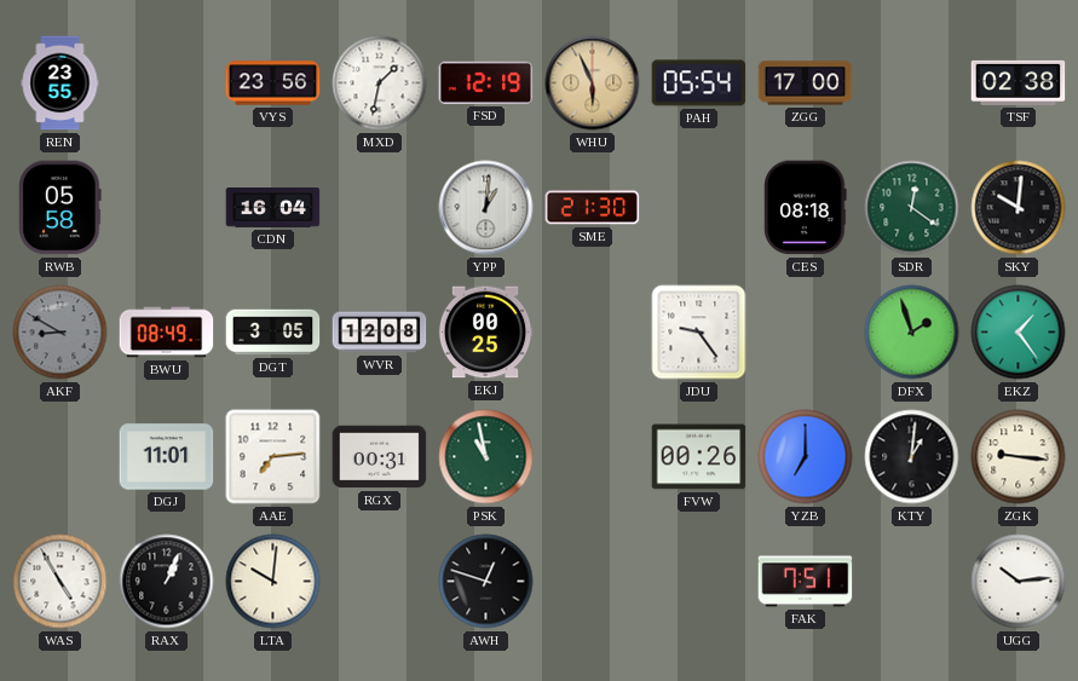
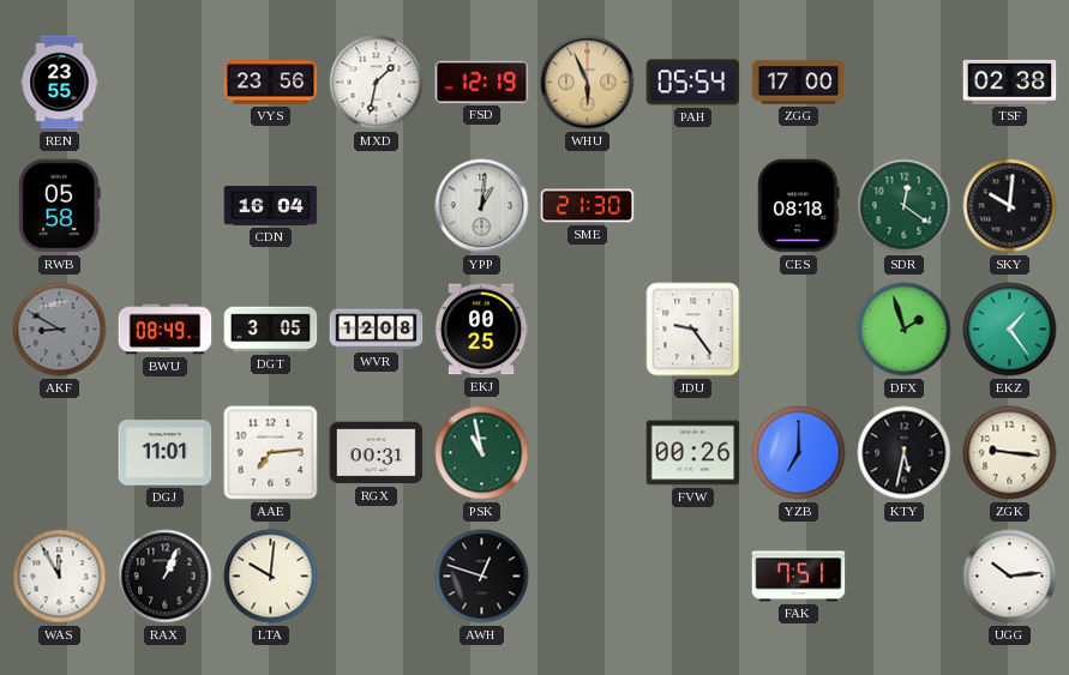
KTY: 1:01 -> 5:32 (905, 453)
WAS: 4:55 -> 11:55 (60, 577)
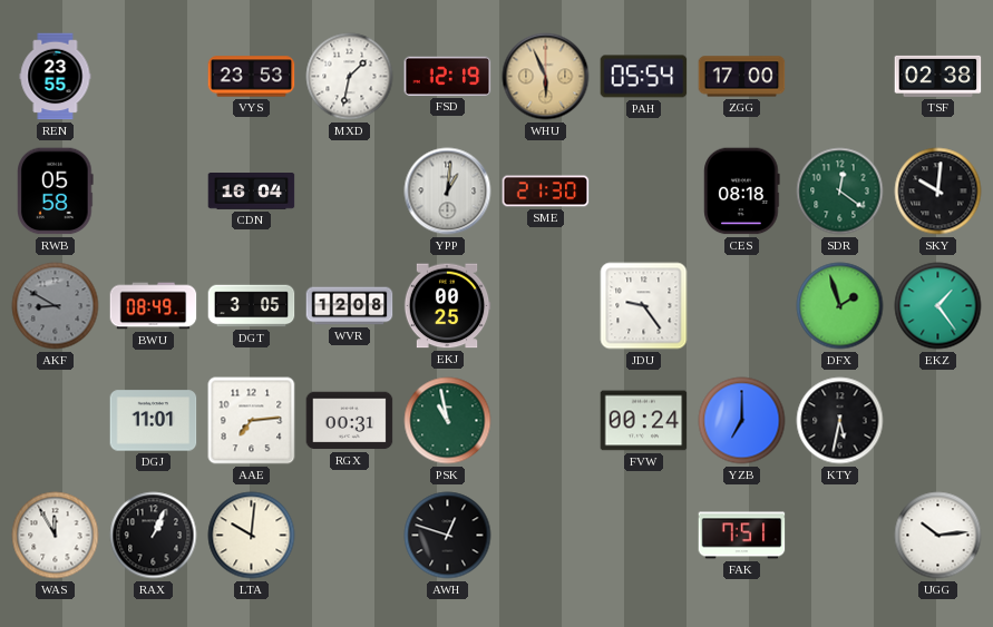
VYS: 23:56 -> 23:53 (252, 77)
FVW: 00:26 -> 00:24 (644, 421)
ZGK: 9:16 -> none (1010, 453)
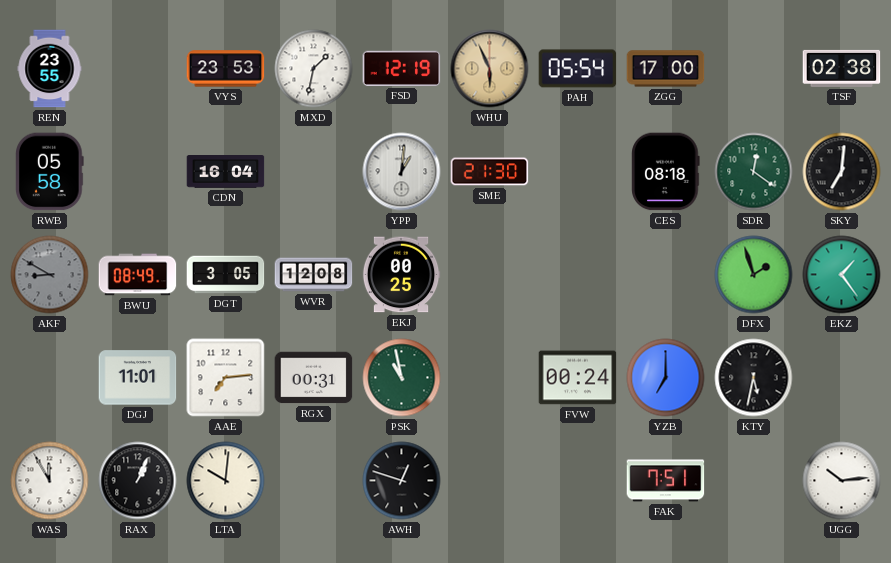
SKY: 10:01 -> 7:01 (842, 172)
JDU: 9:24 -> none (644, 306)
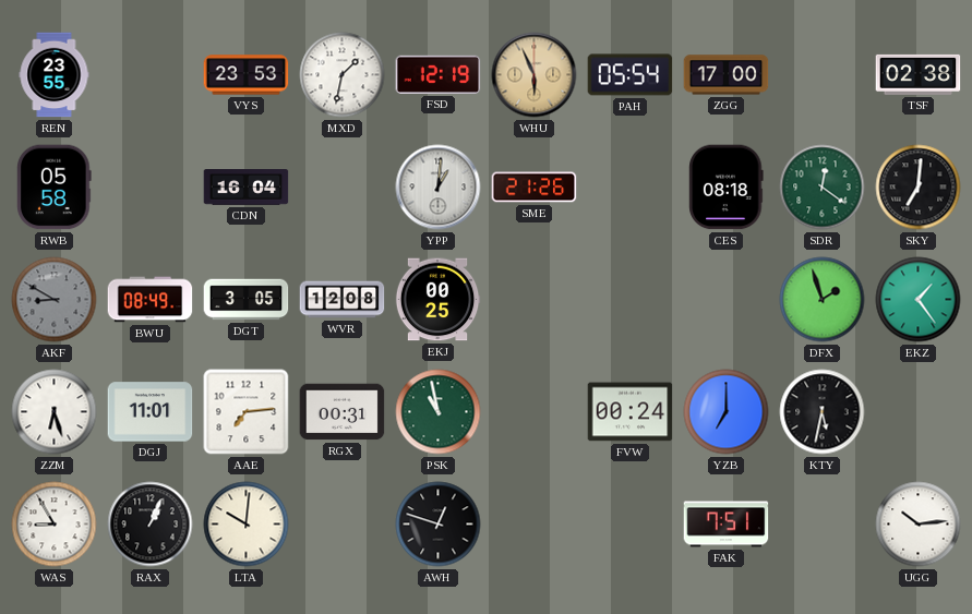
SME: 21:30 -> 21:26 (535, 188)
ZZM: none -> 6:27 (55, 412)
WAS: 11:55 -> 8:55 (55, 525)
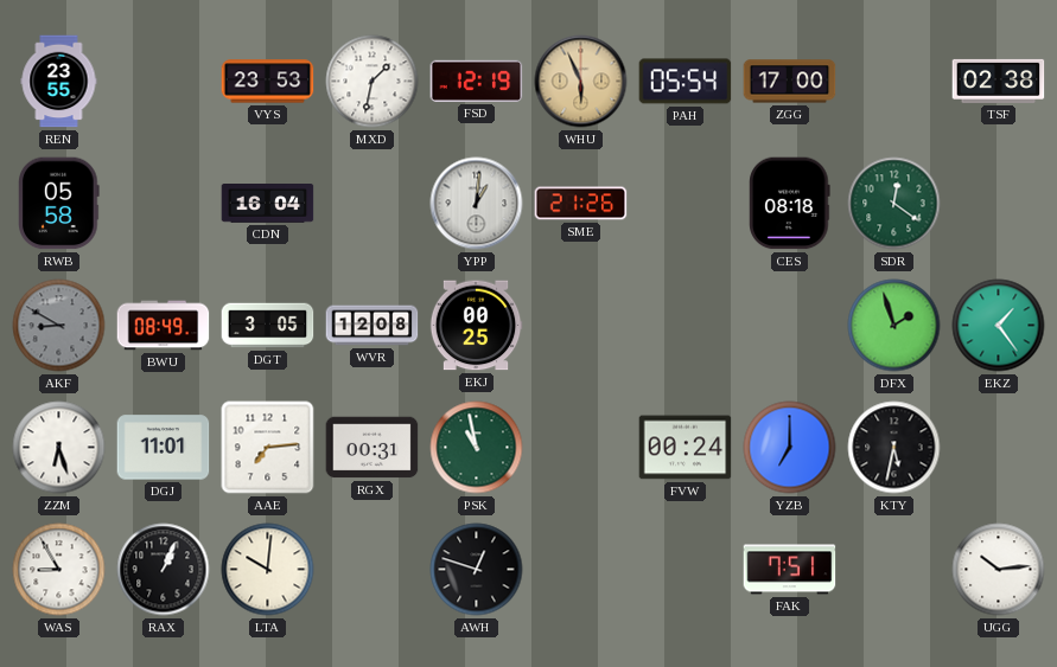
SKY: 7:01 -> none (919, 188)
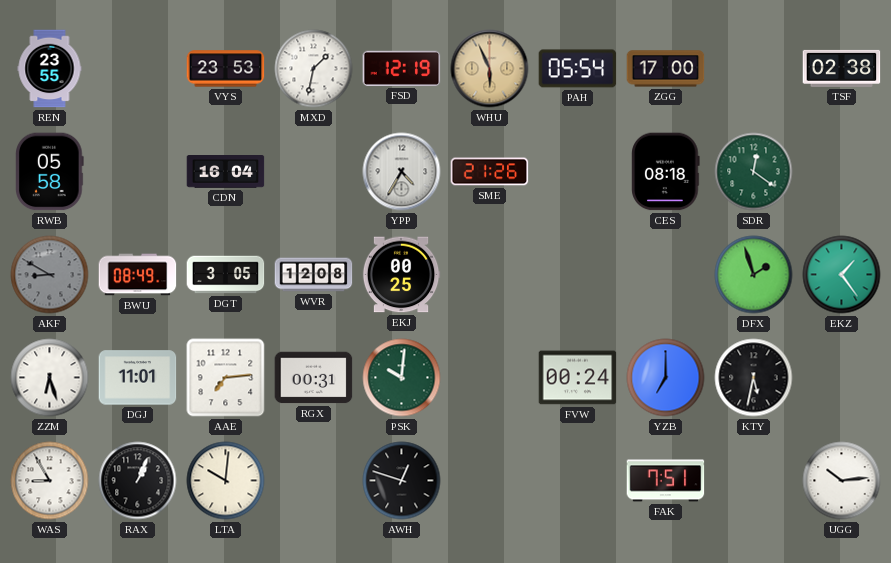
YPP: 1:01 -> 4:35 (402, 172)
PSK: 10:58 -> 10:01 (402, 378)
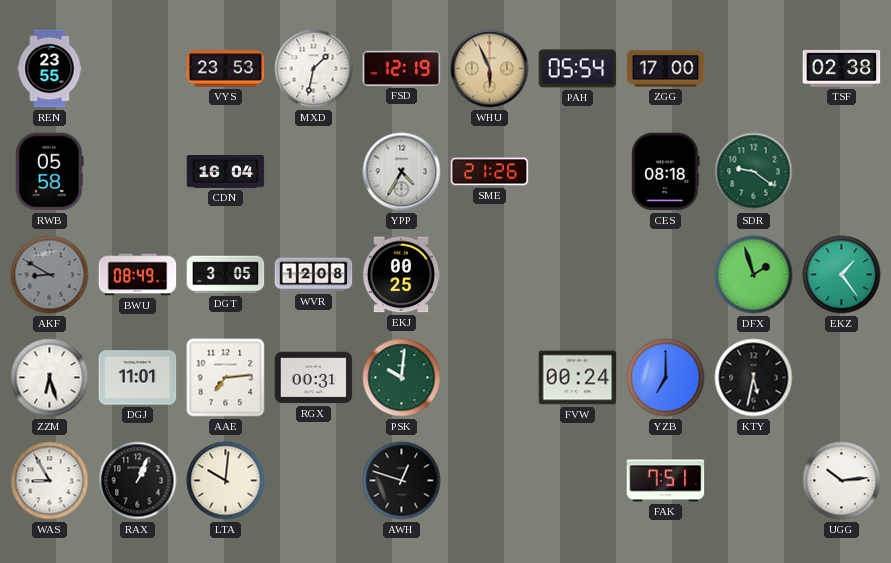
SDR: 12:21 -> 9:21 (754, 172)
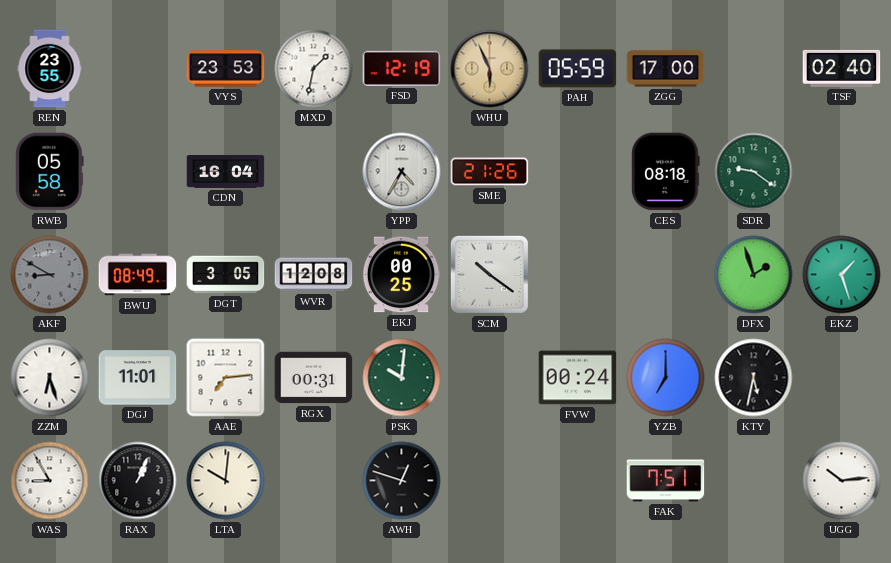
PAH: 05:54 -> 05:59 (578, 69)
TSF: 02:38 -> 02:40 (842, 68)
SCM: none -> 10:21 (489, 274)
EKZ: 1:24 -> 1:27 (842, 275)
